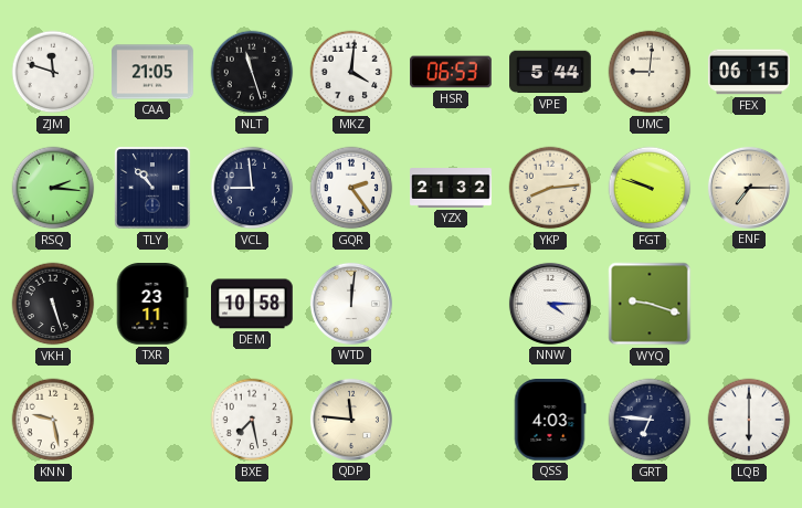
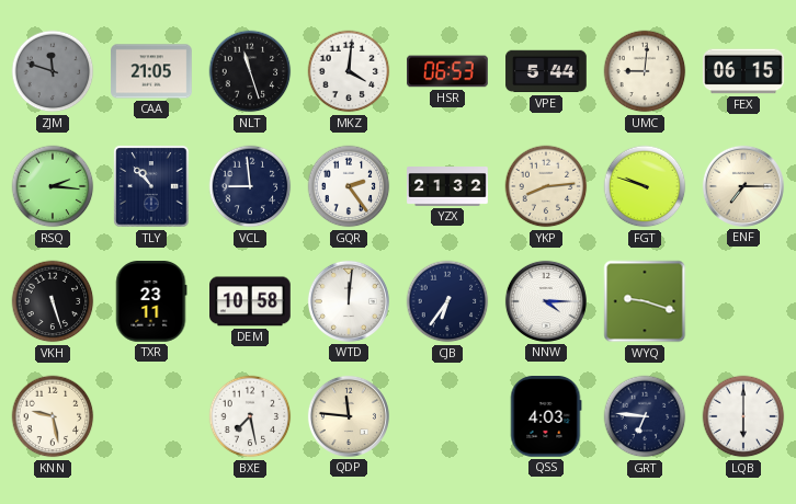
ZJM dial: white -> grey (53, 71)
CJB: none -> 6:36 (447, 301)
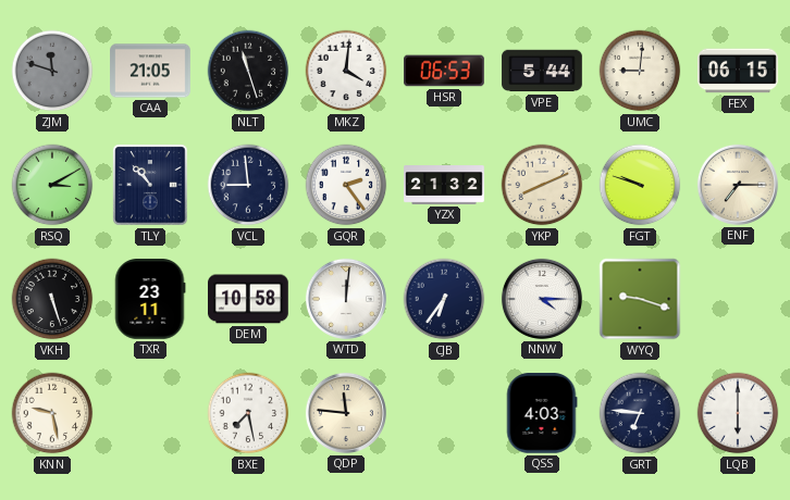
RSQ: 2:16 -> 3:10 (52, 185)
YKP: 8:14 -> 8:11 (542, 185)
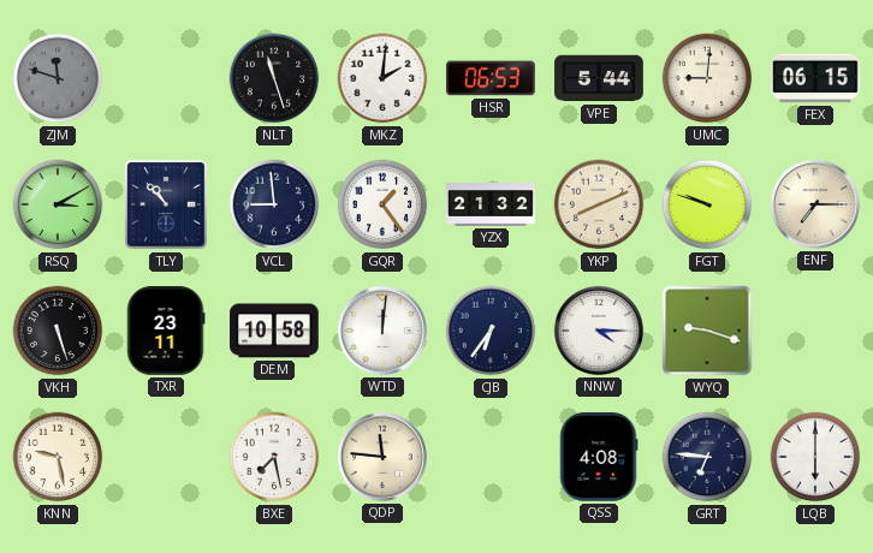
CAA: 21:05 -> none (150, 71)
MKZ: 4:01 -> 2:01 (382, 78)
GQR: 2:24 -> 1:24 (382, 204)
QSS: 4:03 -> 4:08 (599, 458)
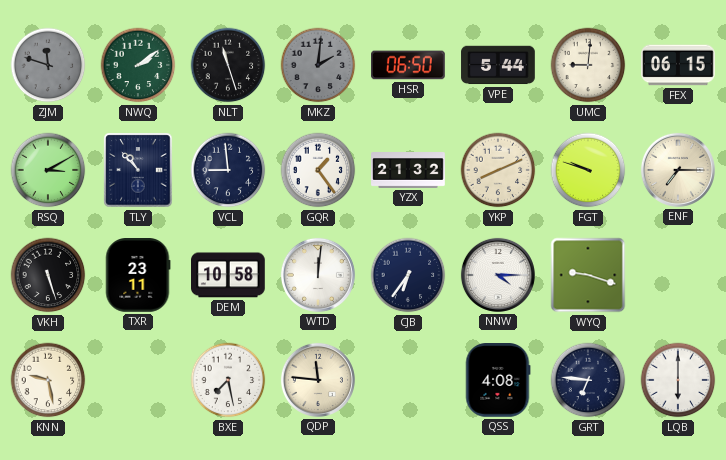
NWQ: none -> 2:09 (138, 65)
MKZ dial: white -> grey (318, 65)
HSR: 06:53 -> 06:50 (408, 65)
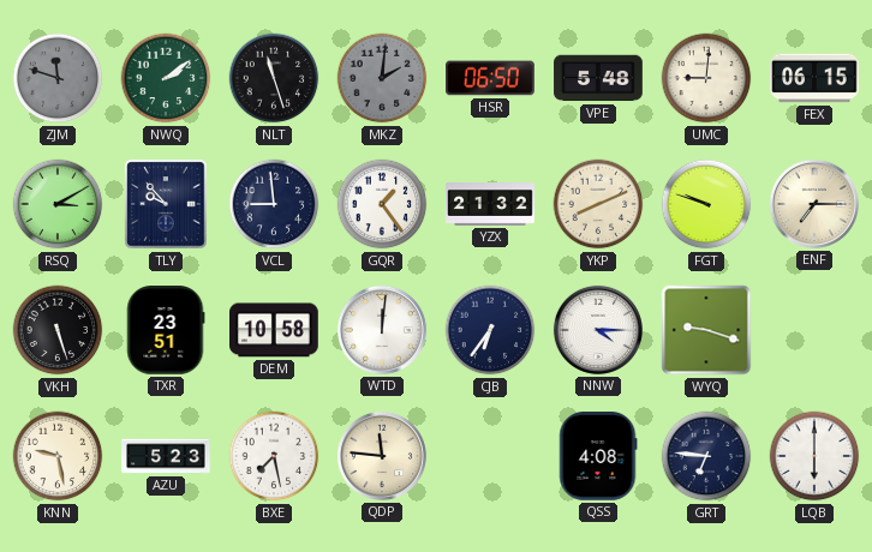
VPE: 5:44 -> 5:48 (598, 78)
TLY: 10:53 -> 9:53 (166, 204)
TXR: 23:11 -> 23:51 (166, 331)
AZU: none -> 5:23 (166, 456)
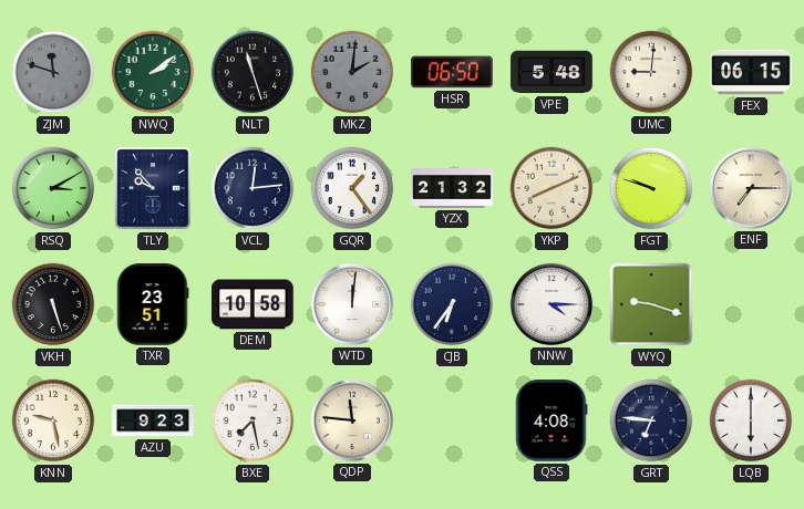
VCL: 8:59 -> 12:14 (252, 188)
AZU: 5:23 -> 9:23 (153, 420)
